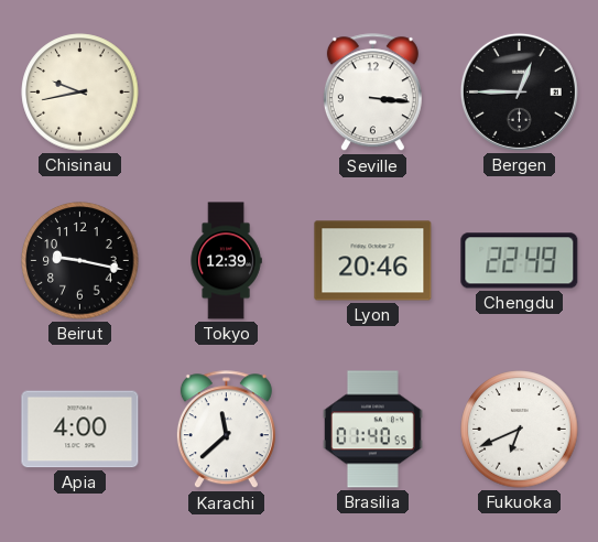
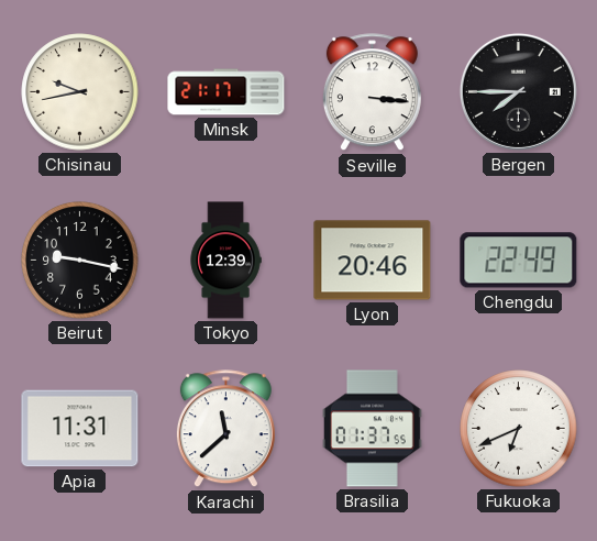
Minsk: none -> 21:17 (226, 92)
Bergen: 12:45 -> 7:45 (518, 91)
Apia: 4:00 -> 11:31 (80, 429)
Brasilia: 01:40 -> 01:37 (372, 429)
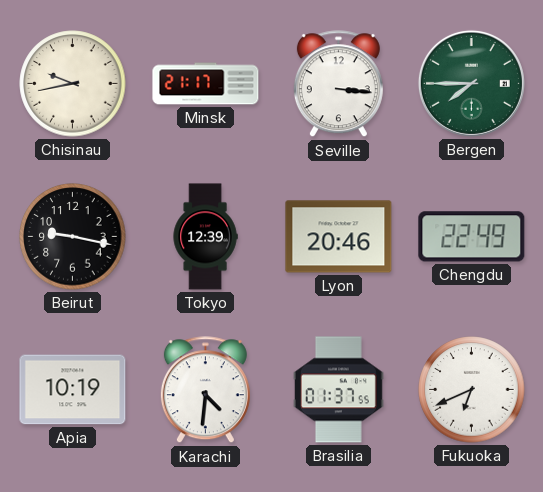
Bergen dial: black -> green (471, 83)
Apia: 11:31 -> 10:19 (73, 390)
Karachi: 11:38 -> 4:31 (205, 390)
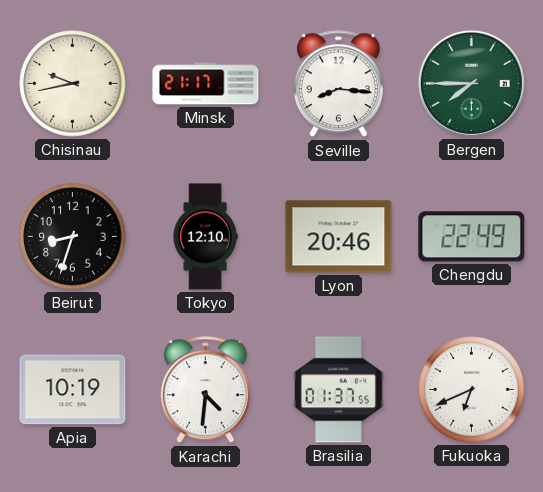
Seville: 3:16 -> 8:16 (338, 84)
Beirut: 9:17 -> 8:33 (73, 237)
Tokyo: 12:39 -> 12:10 (205, 237)
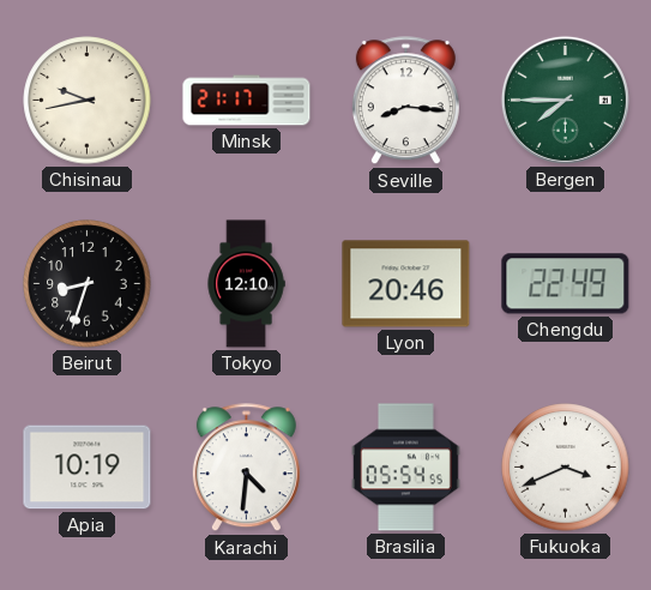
Brasilia: 01:37 -> 05:54 (405, 468)
Fukuoka: 6:41 -> 3:41 (566, 468)
